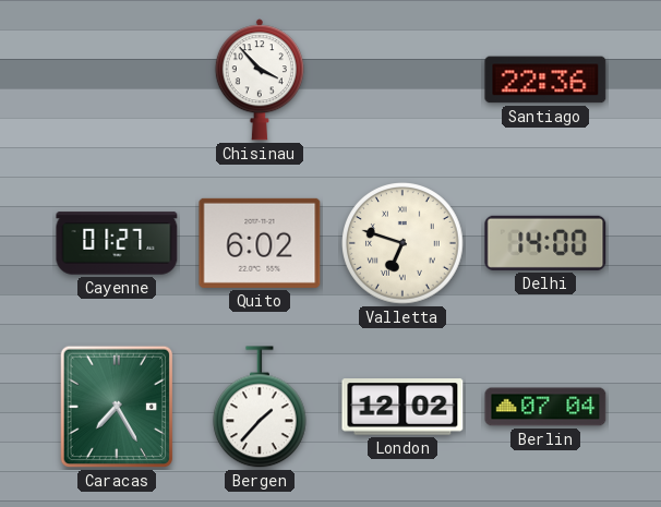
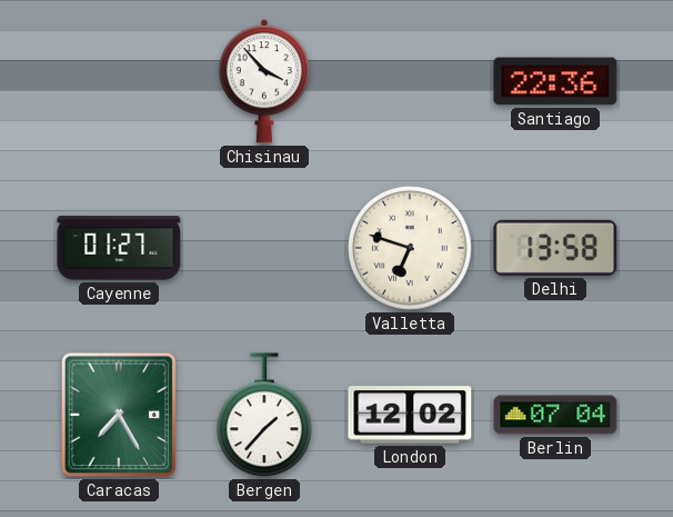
Quito: 6:02 -> none (260, 243)
Delhi: 14:00 -> 13:58 (555, 248)
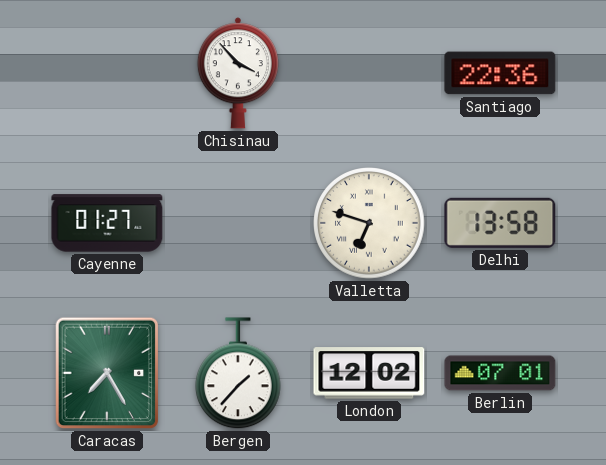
Berlin: 07:04 -> 07:01 (500, 373)
